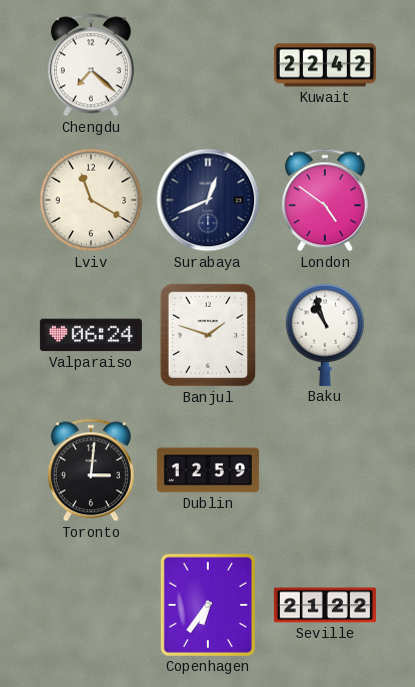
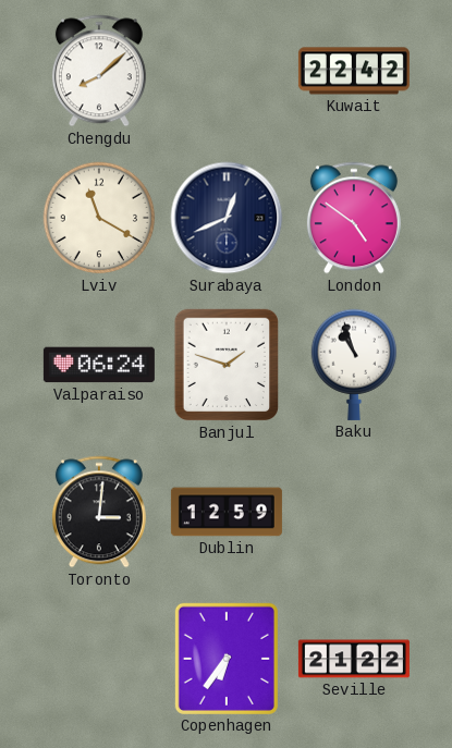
Chengdu: 7:22 -> 8:08 (99, 71)
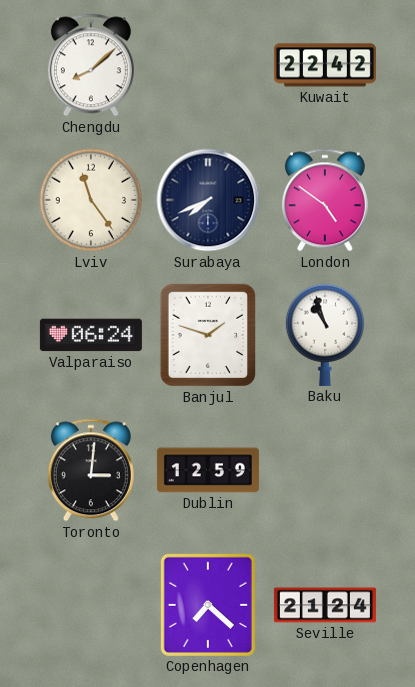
Lviv: 11:20 -> 11:24 (91, 200)
Surabaya: 12:41 -> 7:41 (208, 200)
Copenhagen: 6:36 -> 7:22 (208, 605)
Seville: 21:22 -> 21:24 (325, 605)
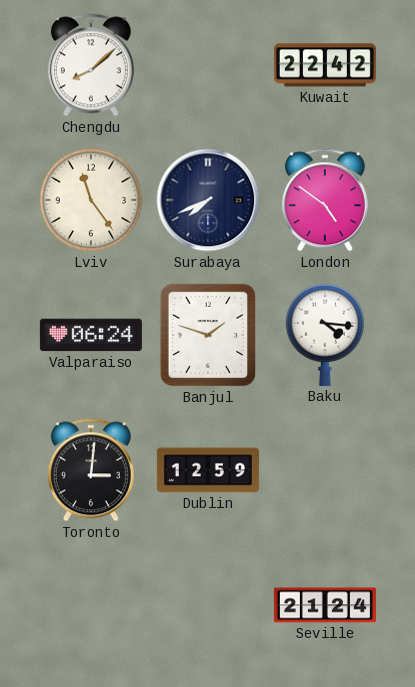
Baku: 10:57 -> 4:16 (325, 335)
Copenhagen: 7:22 -> none (208, 605)
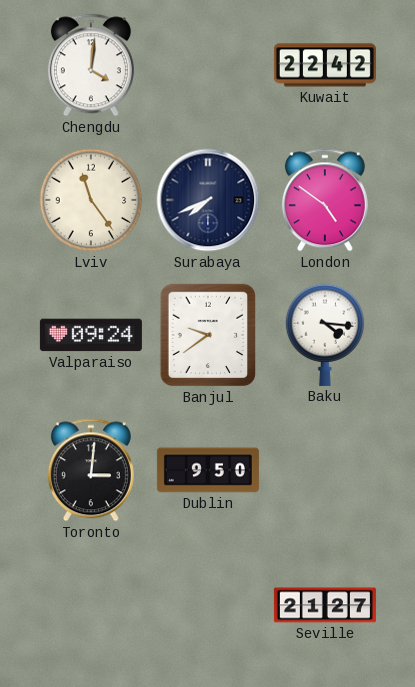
Chengdu: 8:08 -> 4:01 (91, 65)
Valparaiso: 06:24 -> 09:24 (91, 335)
Banjul: 1:48 -> 9:39 (208, 335)
Dublin: 12:59 -> 9:50 (208, 470)
Seville: 21:24 -> 21:27 (325, 605)
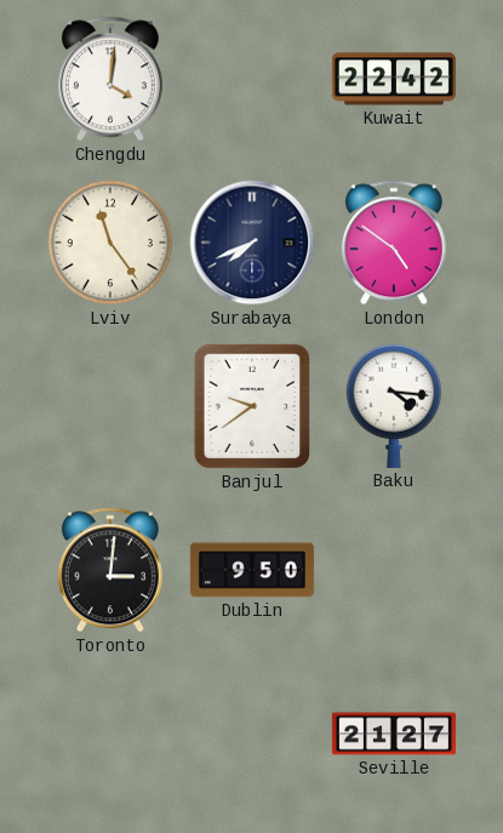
Valparaiso: 09:24 -> none (91, 335)
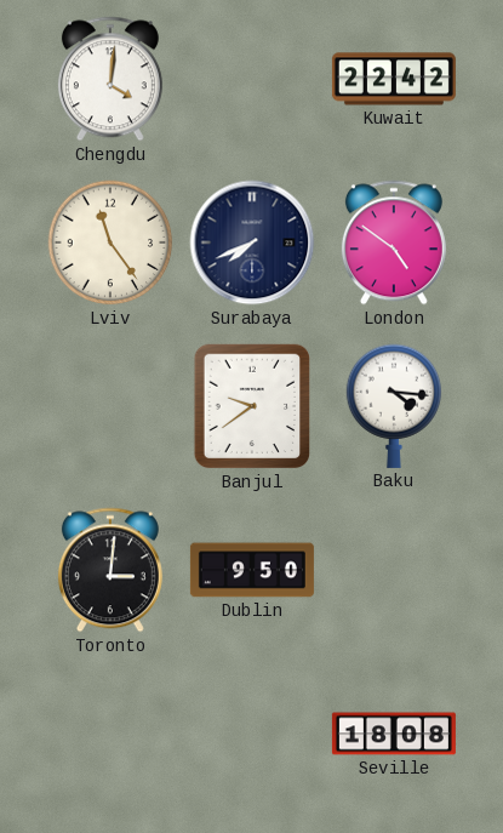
Seville: 21:27 -> 18:08 (394, 734)
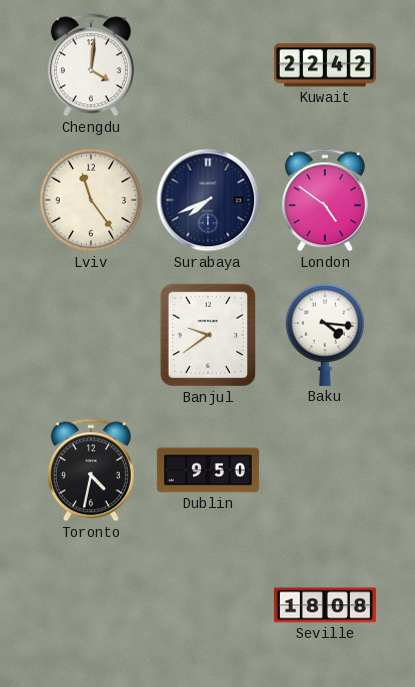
Toronto: 3:01 -> 4:32 (91, 470)
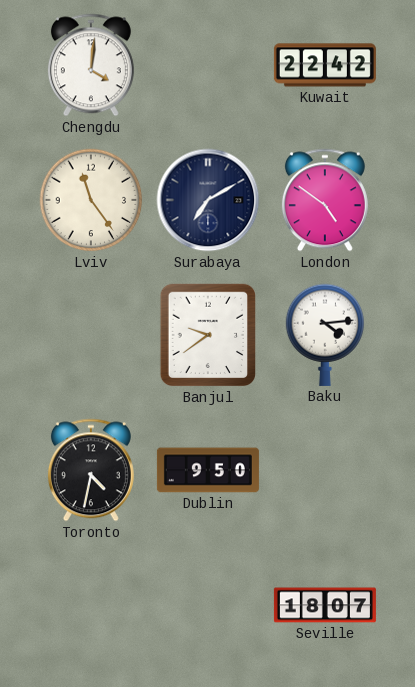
Surabaya: 7:41 -> 7:10 (208, 200)
Baku: 4:16 -> 4:14 (325, 335)
Seville: 18:08 -> 18:07 (325, 605)
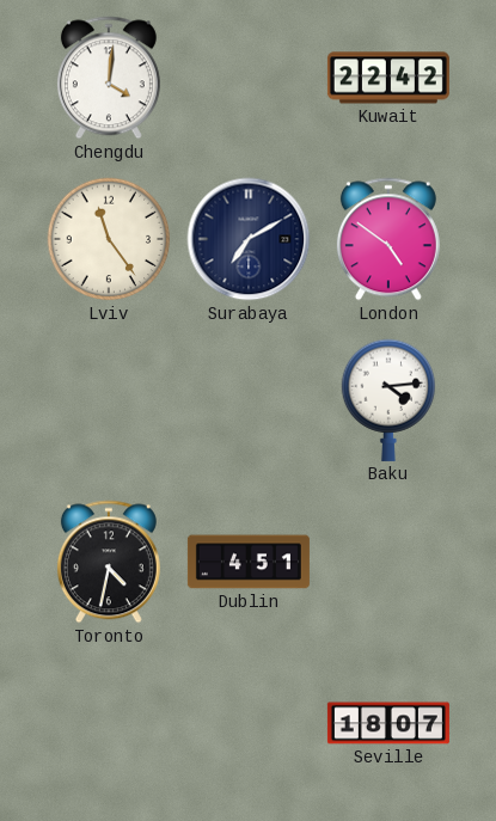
Banjul: 9:39 -> none (208, 335)
Dublin: 9:50 -> 4:51 (249, 562)
